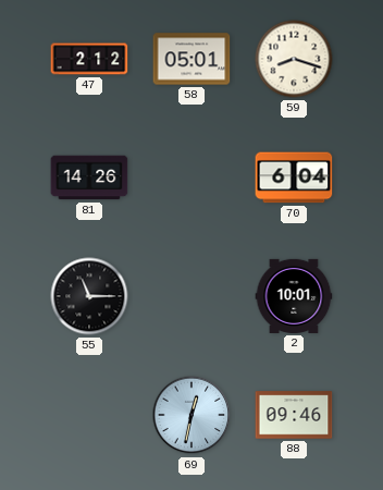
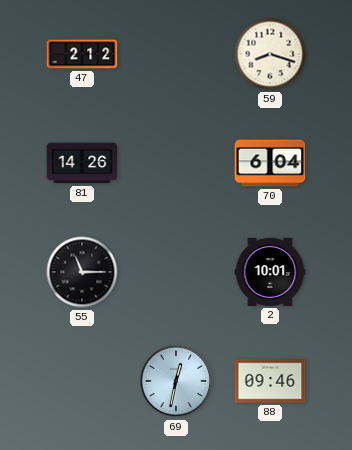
58: 05:01 -> none (191, 59)
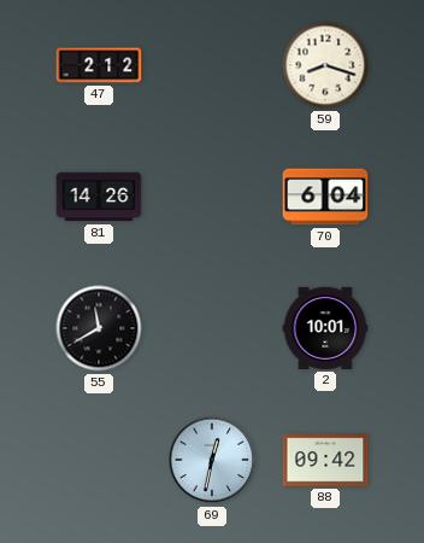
55: 11:15 -> 11:40 (99, 328)
88: 09:46 -> 09:42 (325, 460)
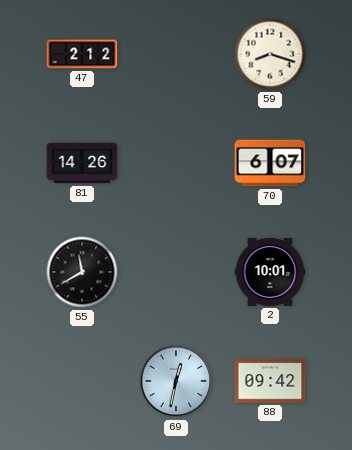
70: 6:04 -> 6:07 (270, 163)
